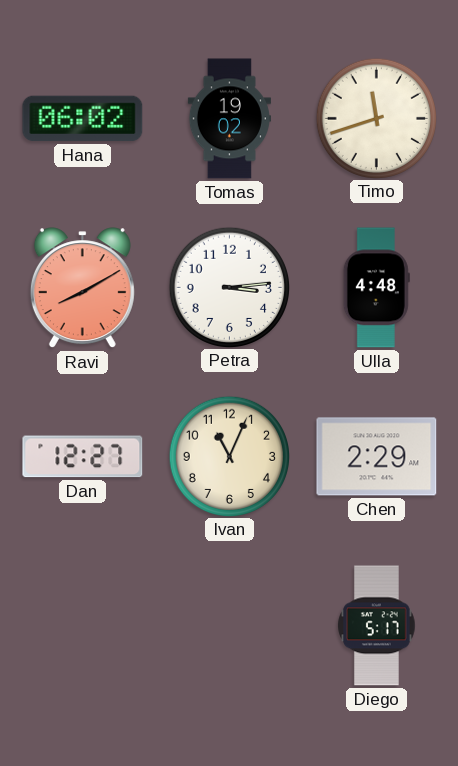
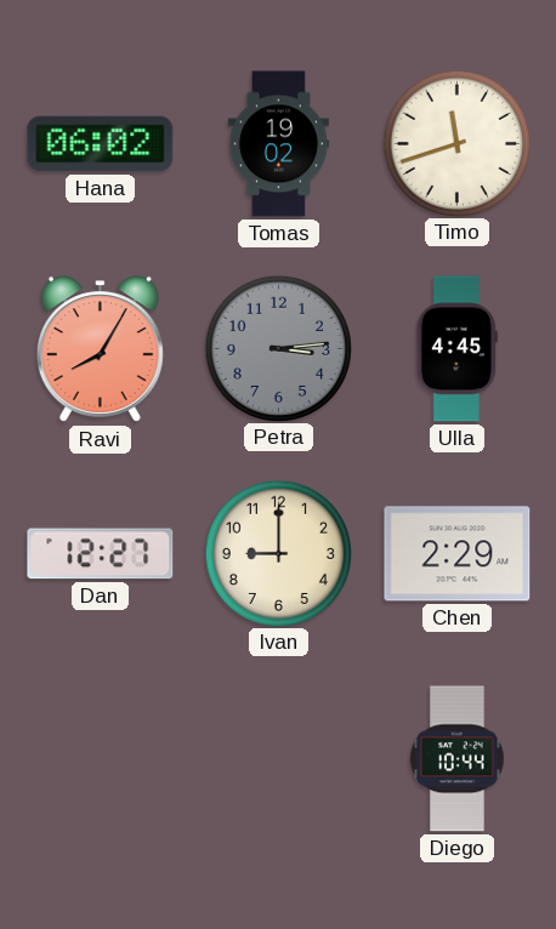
Ravi: 8:10 -> 8:05 (100, 349)
Petra dial: white -> grey (278, 348)
Ulla: 4:48 -> 4:45 (456, 349)
Ivan: 11:04 -> 9:00 (278, 553)
Diego: 5:17 -> 10:44 (458, 759)
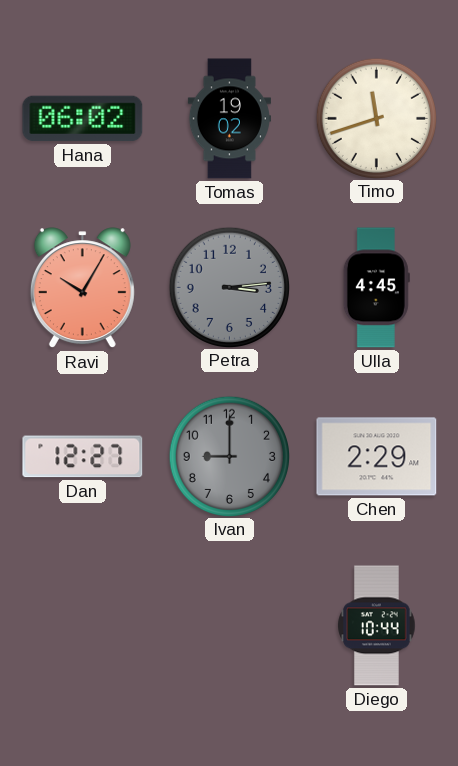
Ravi: 8:05 -> 10:05 (82, 288)
Ivan dial: cream -> grey (229, 456)
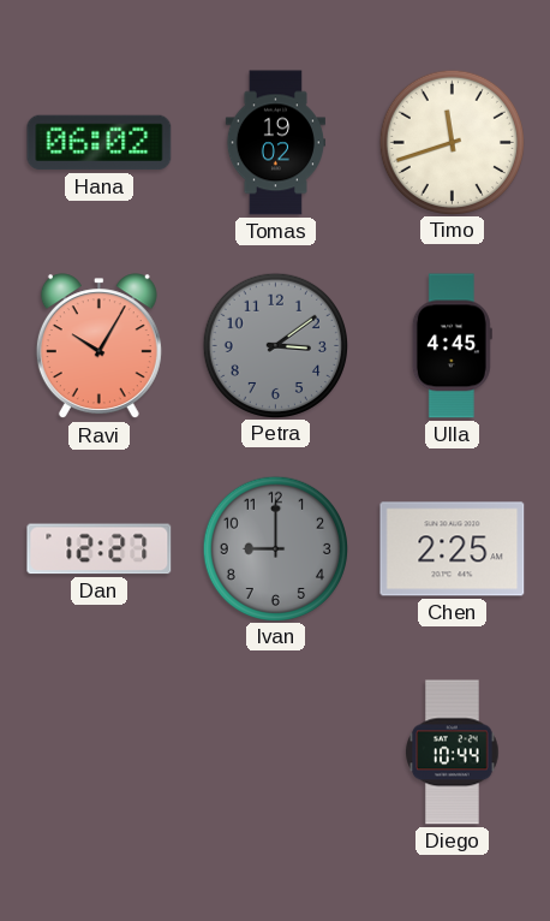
Petra: 3:14 -> 3:09 (275, 345)
Chen: 2:29 -> 2:25 (453, 549)
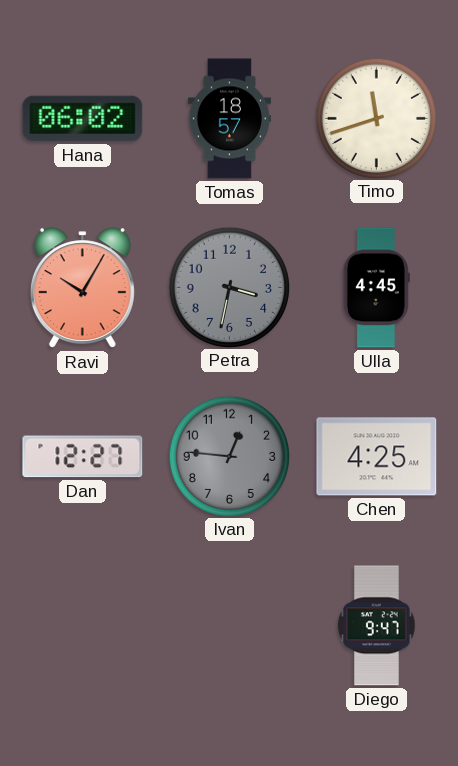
Tomas: 19:02 -> 18:57 (229, 119)
Petra: 3:09 -> 3:32 (229, 287)
Ivan: 9:00 -> 12:46 (229, 456)
Chen: 2:25 -> 4:25 (377, 457)
Diego: 10:44 -> 9:47 (377, 626)
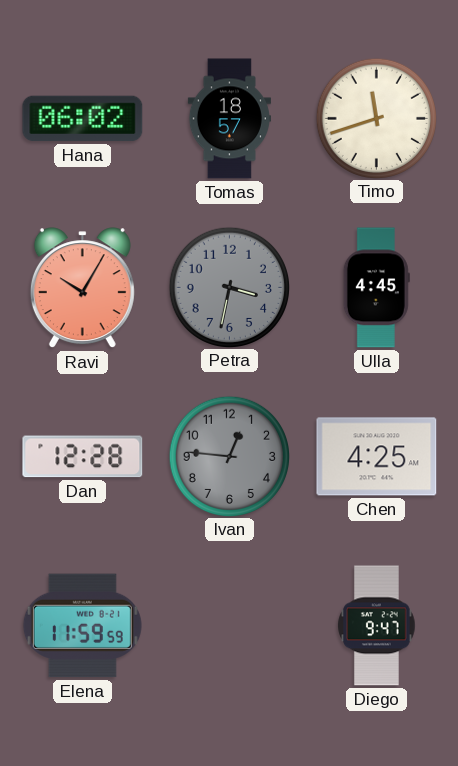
Dan: 12:27 -> 12:28 (83, 457)
Elena: none -> 11:59 (82, 626)
